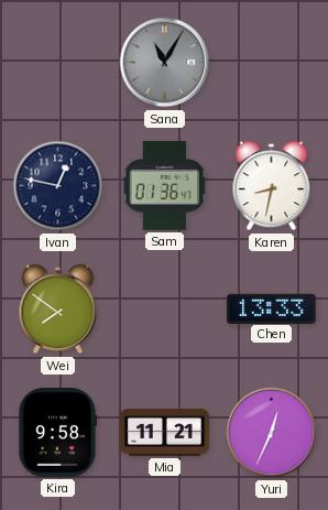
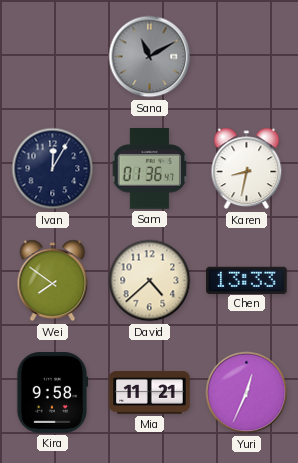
Sana: 11:05 -> 11:10 (150, 57)
Ivan: 12:47 -> 12:05 (53, 169)
David: none -> 4:38 (150, 281)
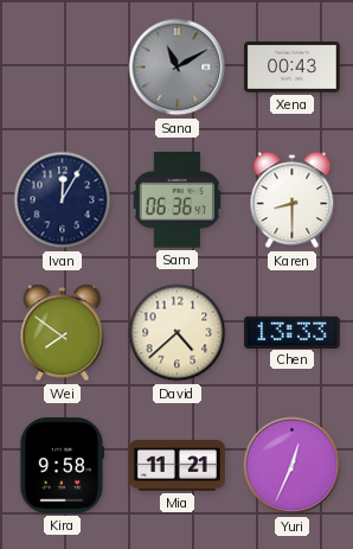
Xena: none -> 00:43 (293, 68)
Sam: 01:36 -> 06:36 (178, 200)
Karen: 8:32 -> 8:30 (293, 200)
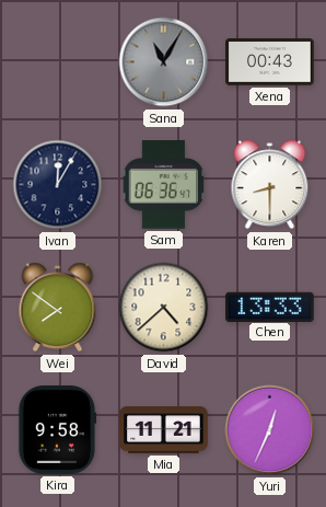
Sana: 11:10 -> 11:05 (164, 62)
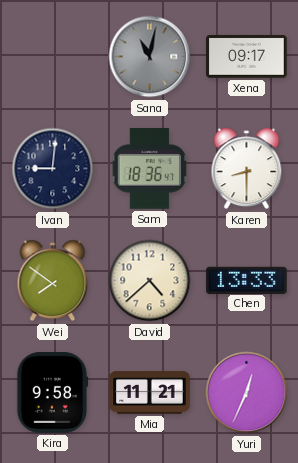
Sana: 11:05 -> 11:02 (150, 57)
Xena: 00:43 -> 09:17 (247, 57)
Ivan: 12:05 -> 9:01 (53, 169)
Sam: 06:36 -> 18:36 (150, 169)
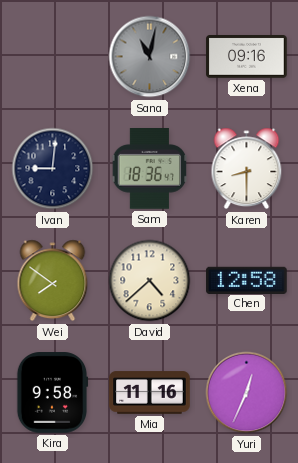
Xena: 09:17 -> 09:16 (247, 57)
Chen: 13:33 -> 12:58 (247, 280)
Mia: 11:21 -> 11:16 (150, 393)
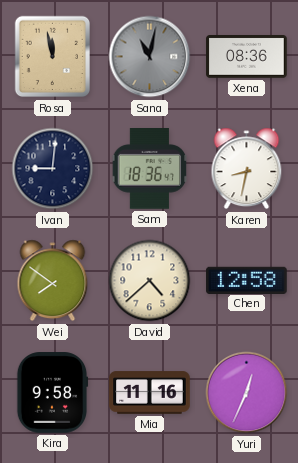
Rosa: none -> 11:58 (53, 57)
Xena: 09:16 -> 08:36 (247, 57)
Karen: 8:30 -> 8:32 (247, 169)
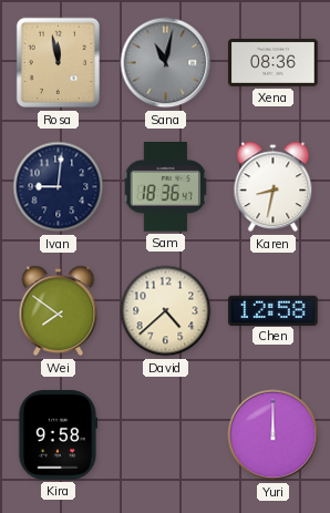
Mia: 11:16 -> none (150, 393)
Yuri: 12:34 -> 12:00 (274, 435)
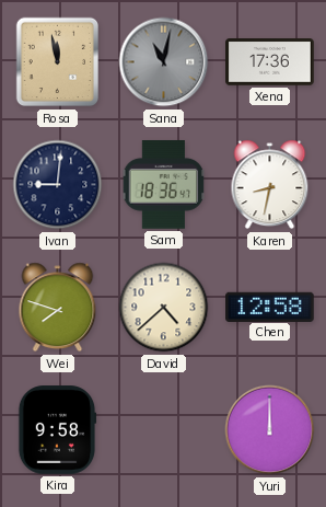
Xena: 08:36 -> 17:36 (270, 62)
Wei: 7:51 -> 7:48 (58, 308)
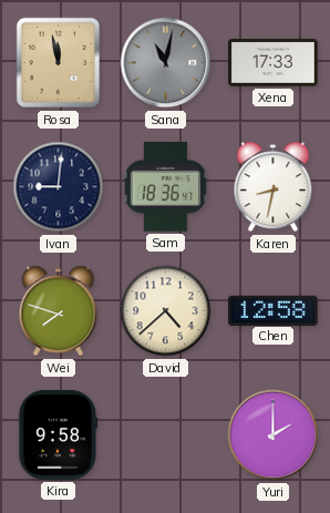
Xena: 17:36 -> 17:33 (274, 63)
Yuri: 12:00 -> 2:00 (274, 435)
